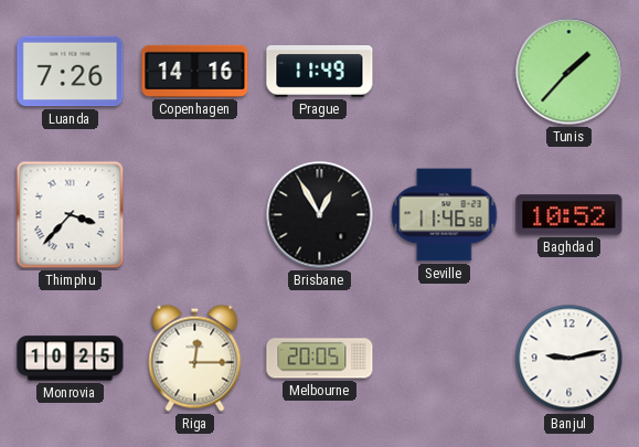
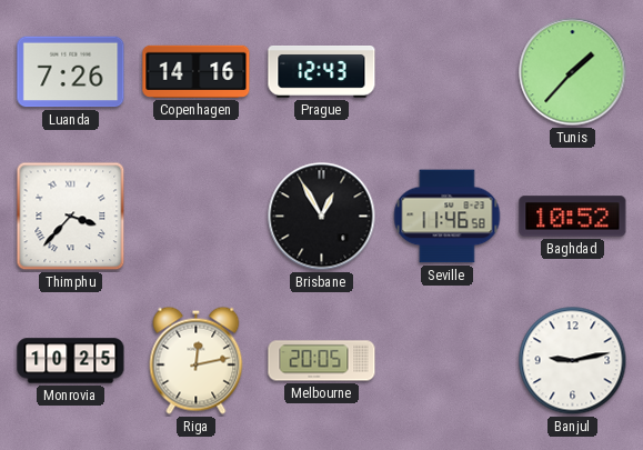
Prague: 11:49 -> 12:43 (322, 72)
Riga: 12:15 -> 12:13 (197, 360)
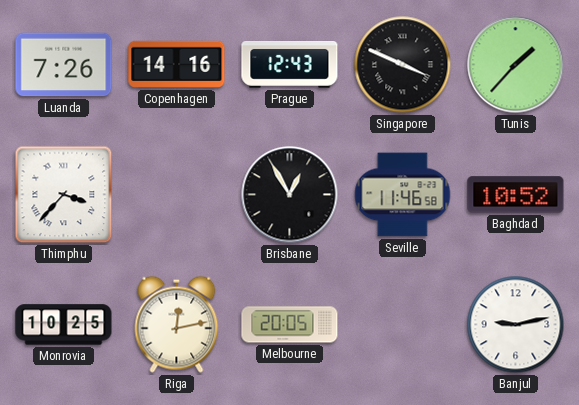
Singapore: none -> 3:49 (403, 65)
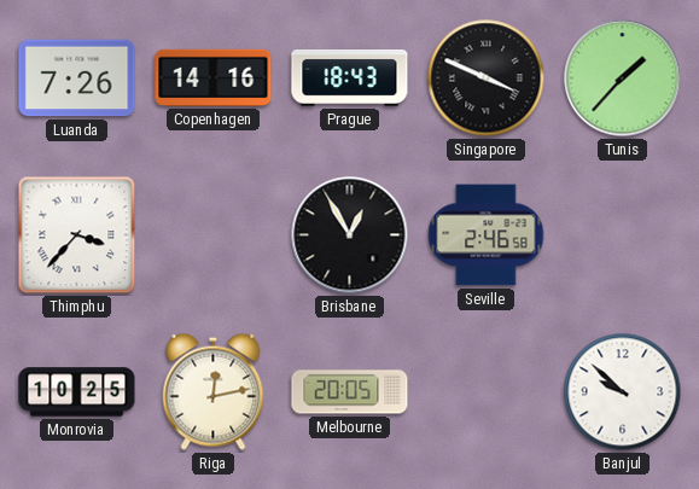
Prague: 12:43 -> 18:43 (350, 78)
Seville: 11:46 -> 2:46 (487, 235)
Baghdad: 10:52 -> none (516, 195)
Banjul: 9:13 -> 9:52 (623, 392)
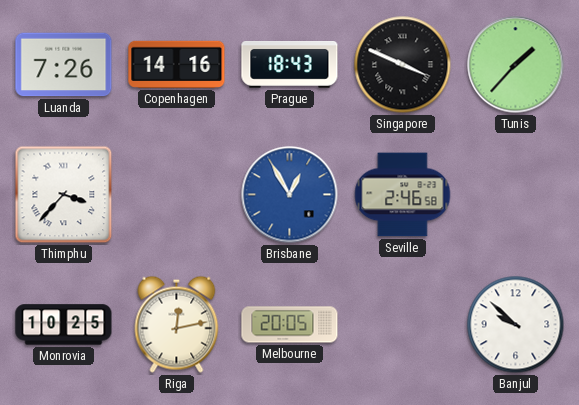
Brisbane dial: black -> blue (290, 195)
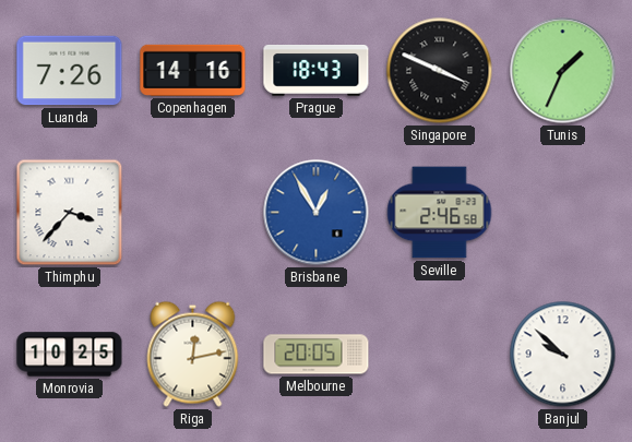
Tunis: 1:37 -> 1:34 (563, 71)
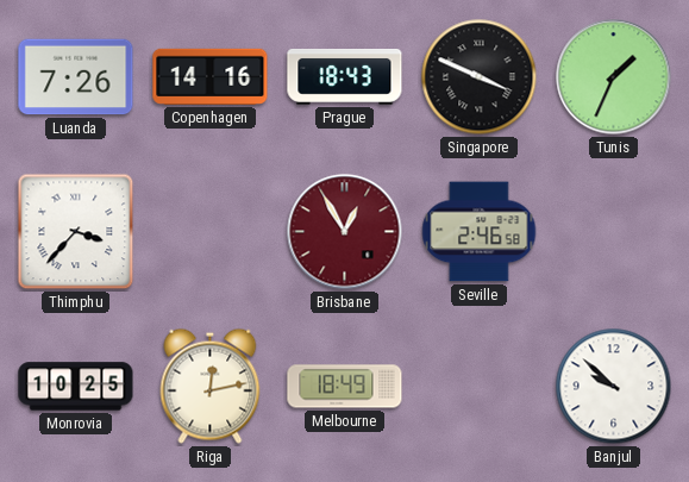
Brisbane dial: blue -> burgundy (345, 232)
Melbourne: 20:05 -> 18:49 (345, 387)
